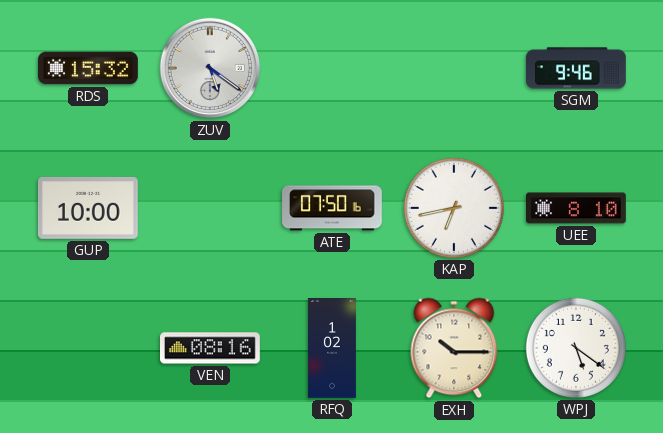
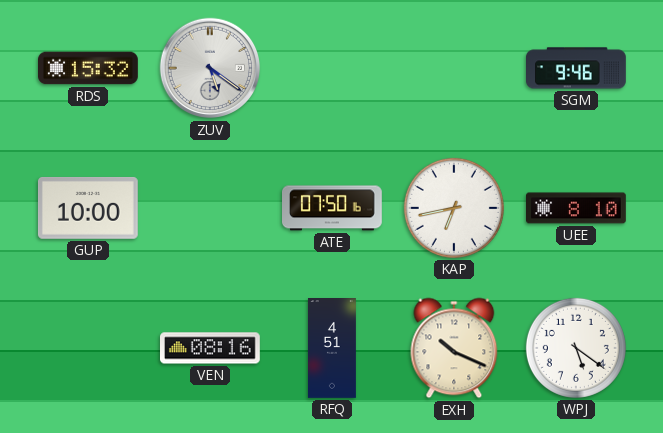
RFQ: 1:02 -> 4:51 (332, 348)
EXH: 10:15 -> 10:19 (454, 348)
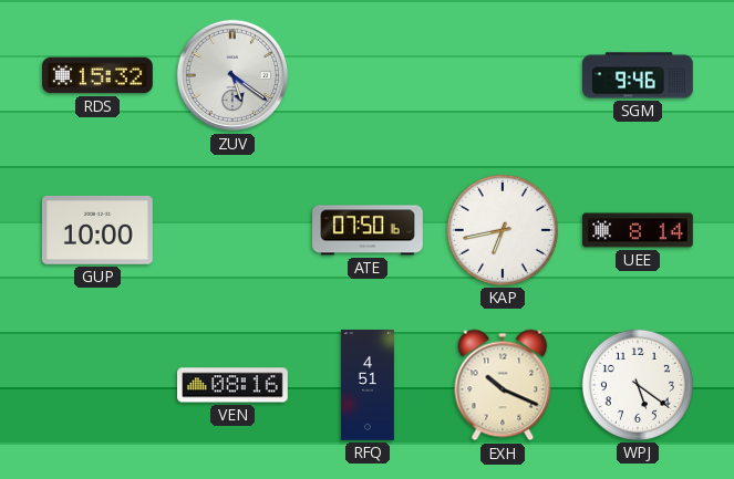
UEE: 8:10 -> 8:14 (639, 230)
